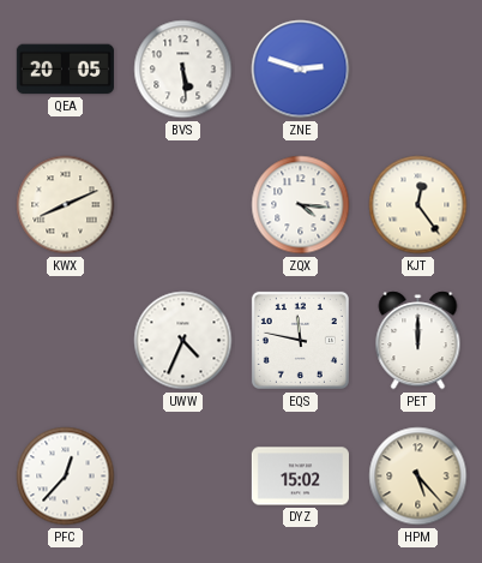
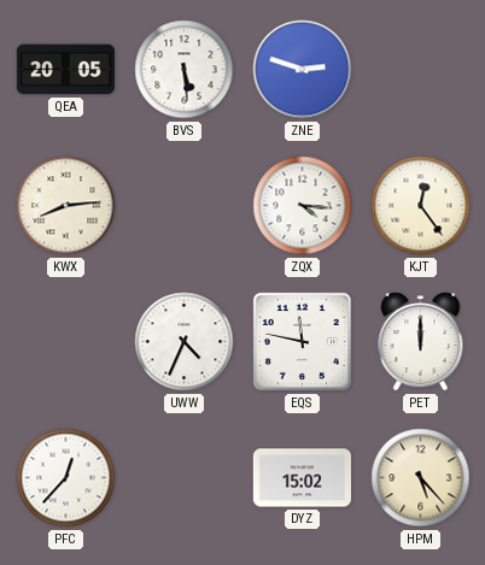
KWX: 8:11 -> 8:14 (66, 206)
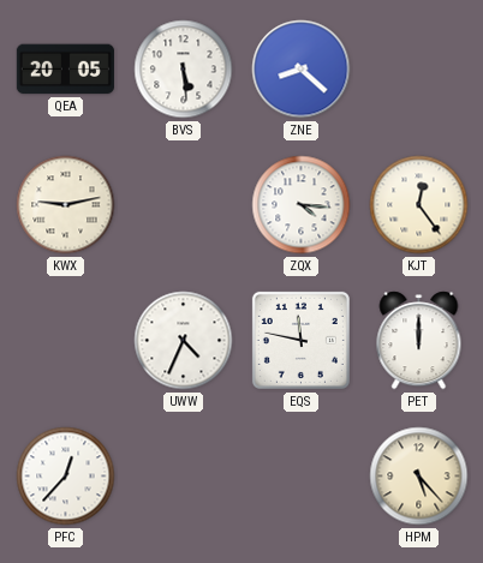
ZNE: 2:48 -> 8:22 (302, 70)
KWX: 8:14 -> 9:13 (66, 205)
DYZ: 15:02 -> none (302, 478)
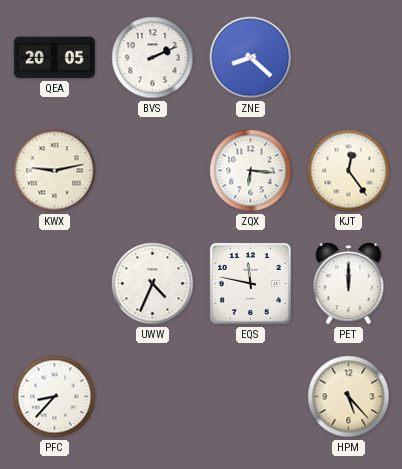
BVS: 5:29 -> 2:11 (153, 58)
ZQX: 4:16 -> 6:16 (251, 171)
PFC: 12:37 -> 8:37 (55, 397)
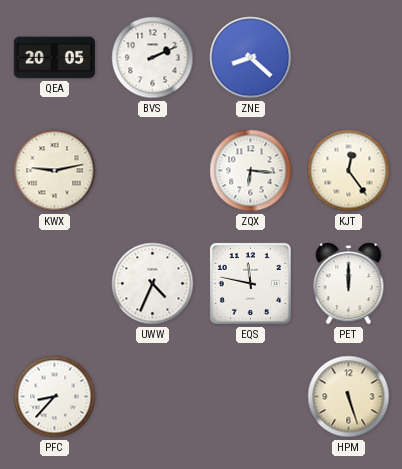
HPM: 5:23 -> 5:27 (349, 397)
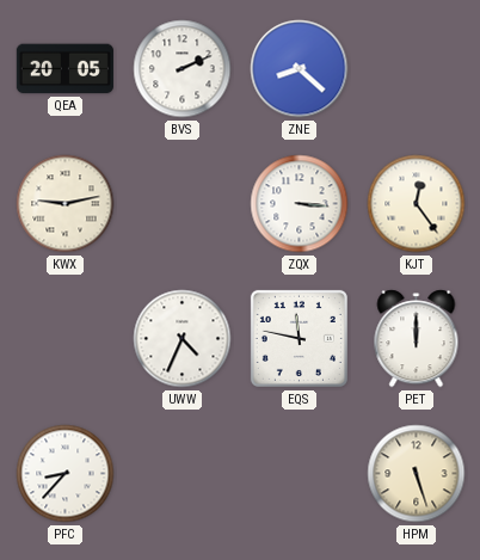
ZQX: 6:16 -> 3:16 (300, 204)
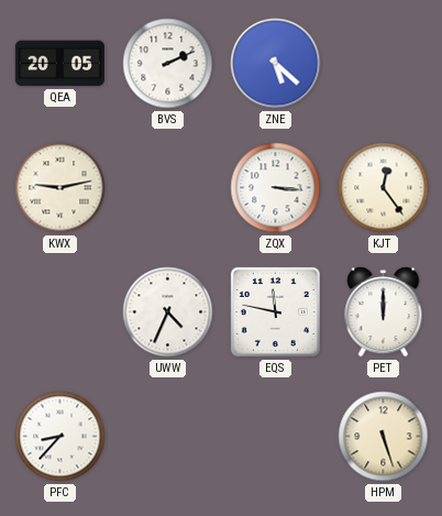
ZNE: 8:22 -> 5:22 (276, 64)
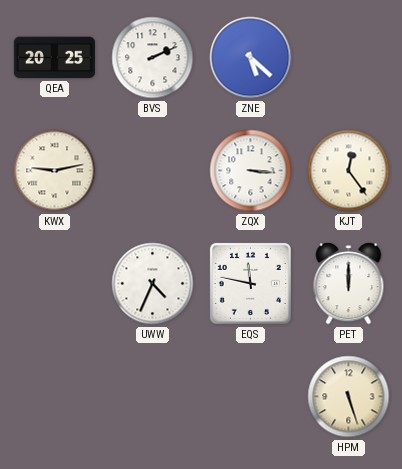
QEA: 20:05 -> 20:25 (54, 58)
PFC: 8:37 -> none (60, 437)
